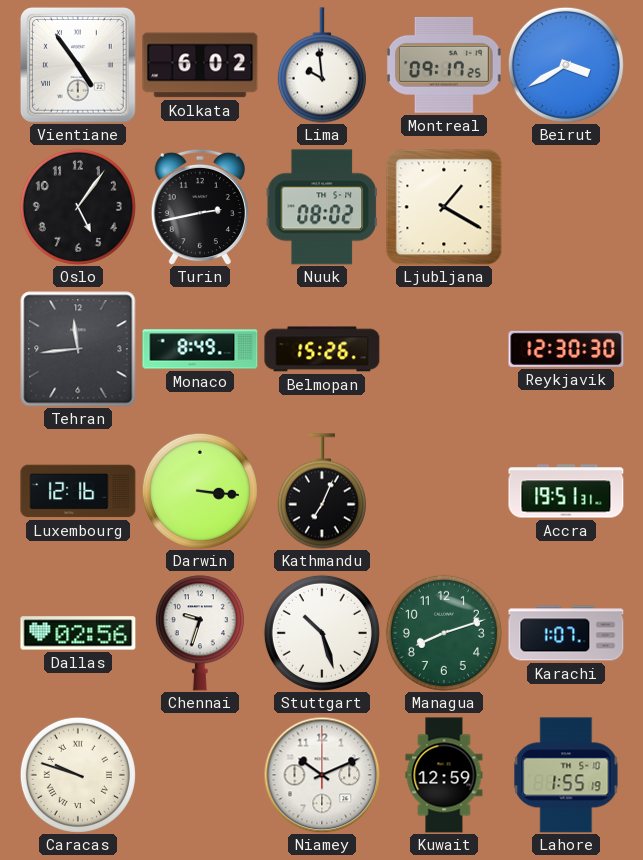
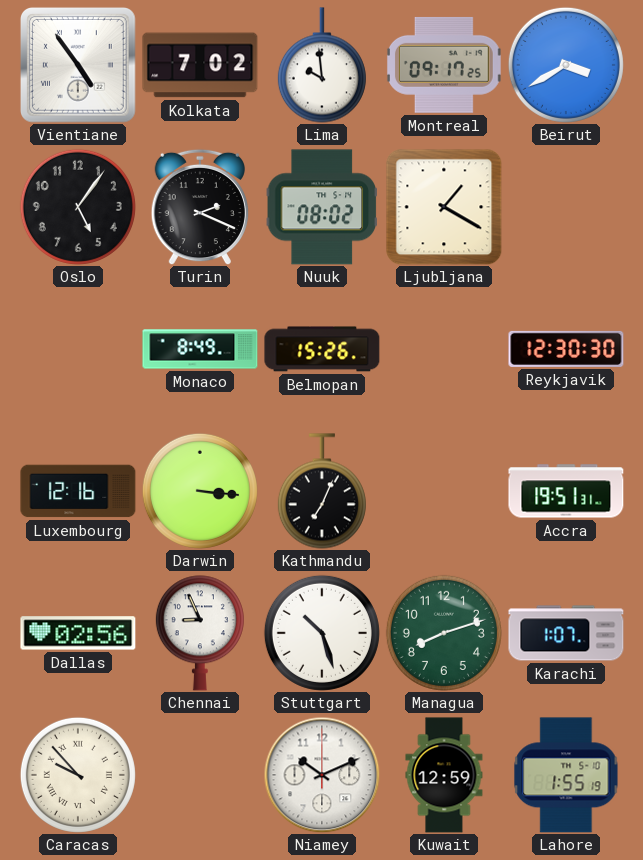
Kolkata: 6:02 -> 7:02 (200, 65)
Turin: 2:43 -> 2:19 (200, 207)
Tehran: 11:44 -> none (78, 349)
Chennai: 9:33 -> 8:56 (200, 633)
Caracas: 9:48 -> 9:53 (78, 775)
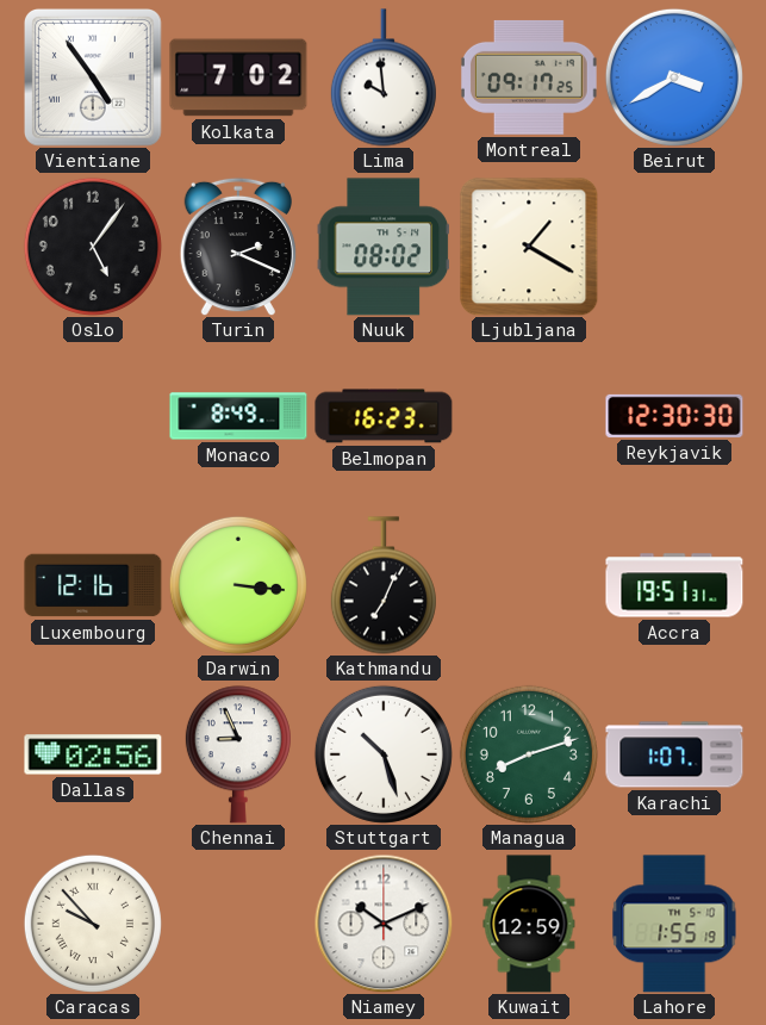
Belmopan: 15:26 -> 16:23 (384, 416)
